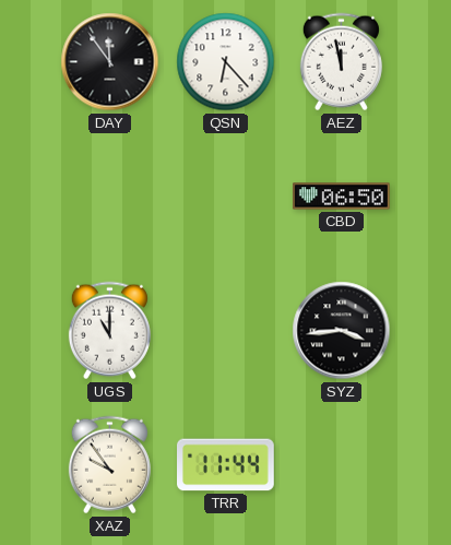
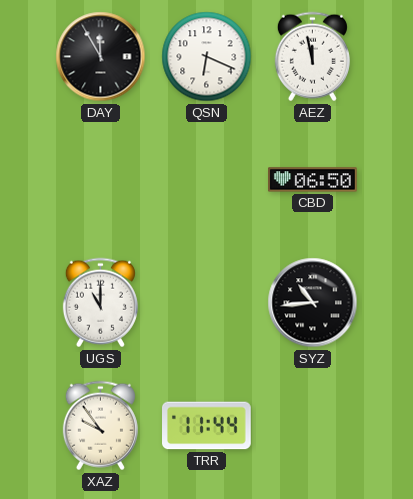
DAY: 11:54 -> 11:55 (101, 57)
QSN: 6:23 -> 6:19 (207, 57)
SYZ: 3:44 -> 10:44 (313, 303)
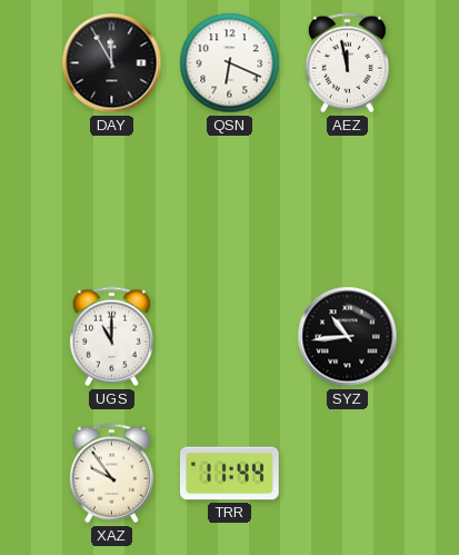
CBD: 06:50 -> none (313, 180)
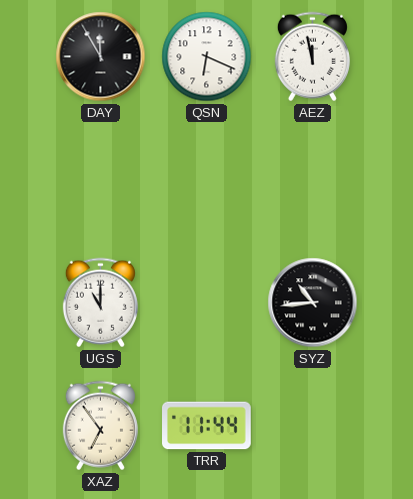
XAZ: 9:54 -> 6:54 (100, 426)
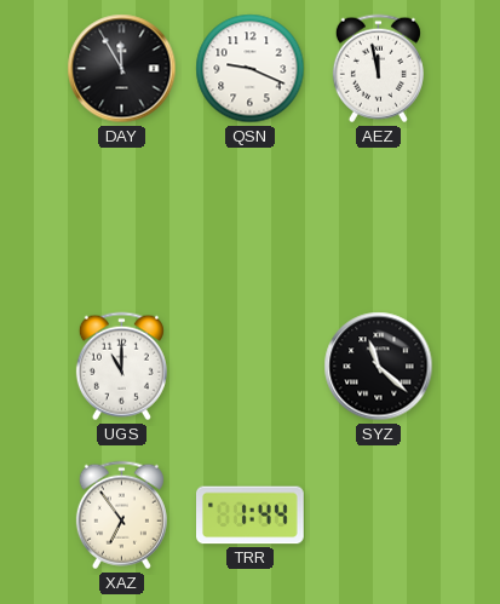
QSN: 6:19 -> 9:19 (251, 69)
SYZ: 10:44 -> 11:22 (379, 367)
TRR: 11:44 -> 1:44 (251, 516)
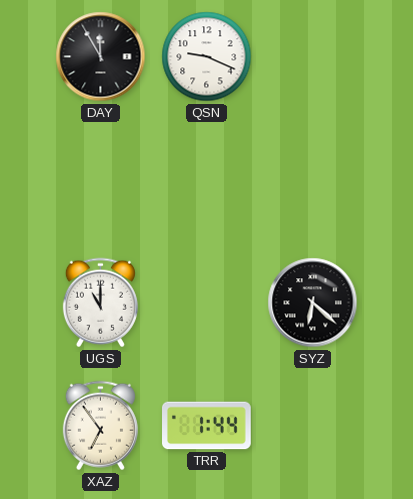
AEZ: 11:58 -> none (378, 69)
SYZ: 11:22 -> 6:22 (313, 303)
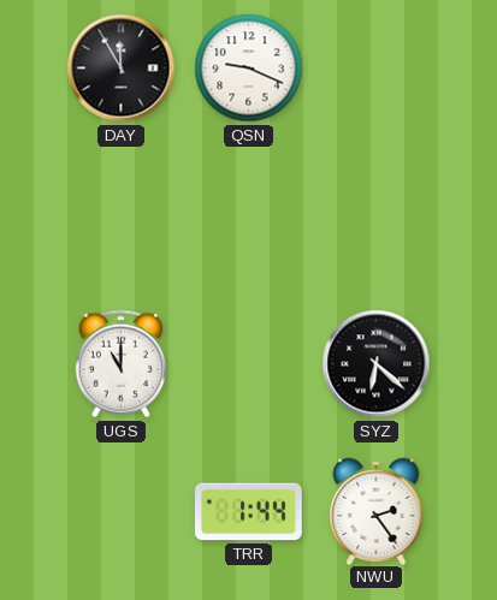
XAZ: 6:54 -> none (100, 426)
NWU: none -> 2:24 (377, 511)
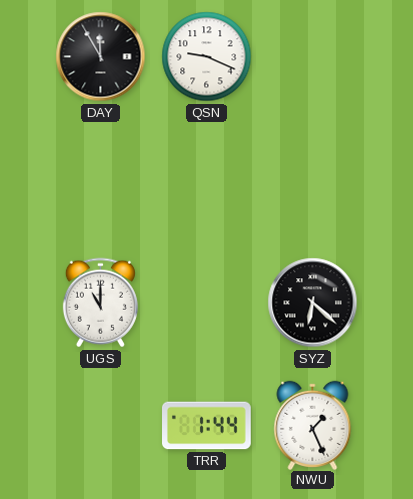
NWU: 2:24 -> 1:26 (313, 425)
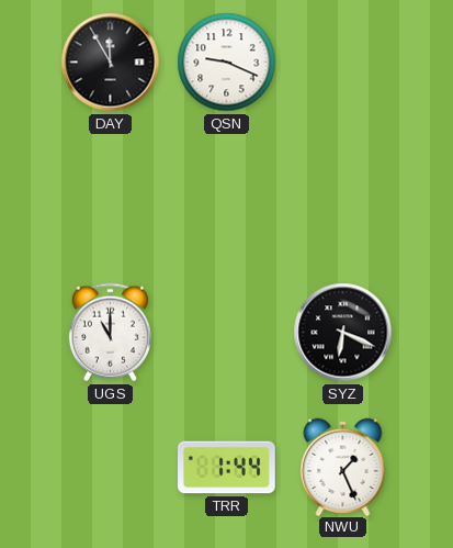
SYZ: 6:22 -> 6:19 (343, 333)
